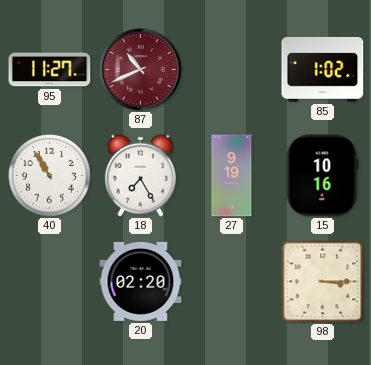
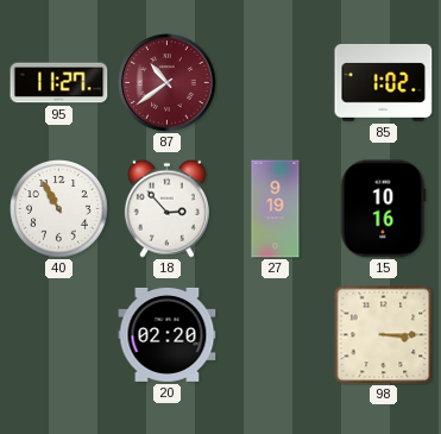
87: 10:41 -> 10:39 (168, 83)
18: 7:25 -> 2:53 (166, 208)
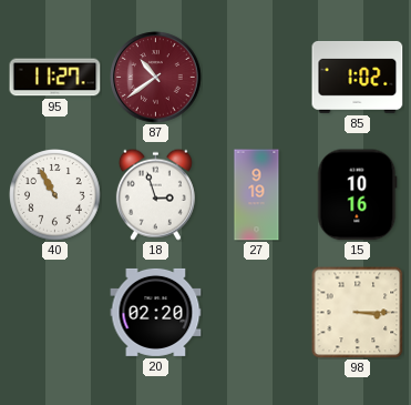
18: 2:53 -> 2:57 (155, 194)
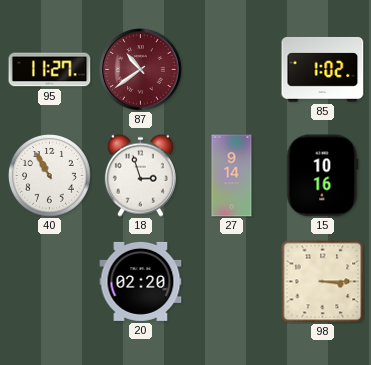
27: 9:19 -> 9:14 (232, 176)
